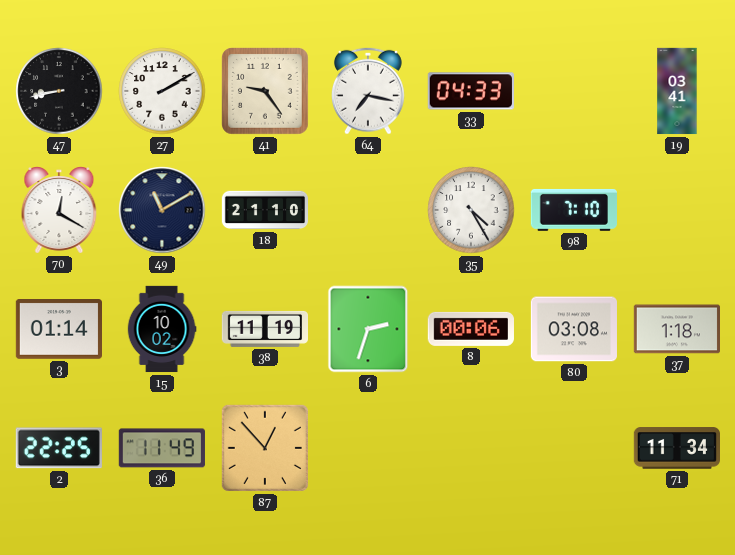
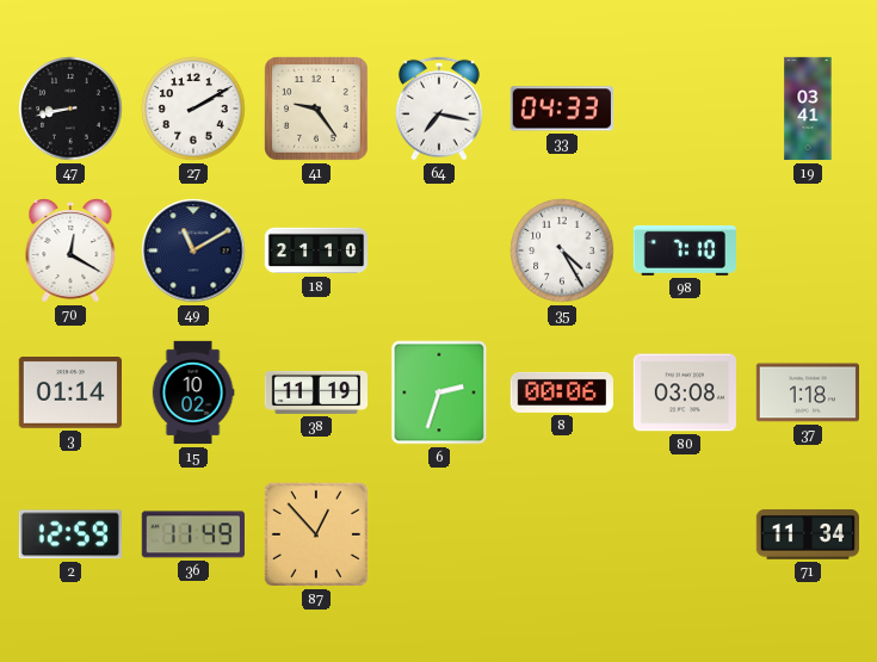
2: 22:25 -> 12:59 (70, 534)
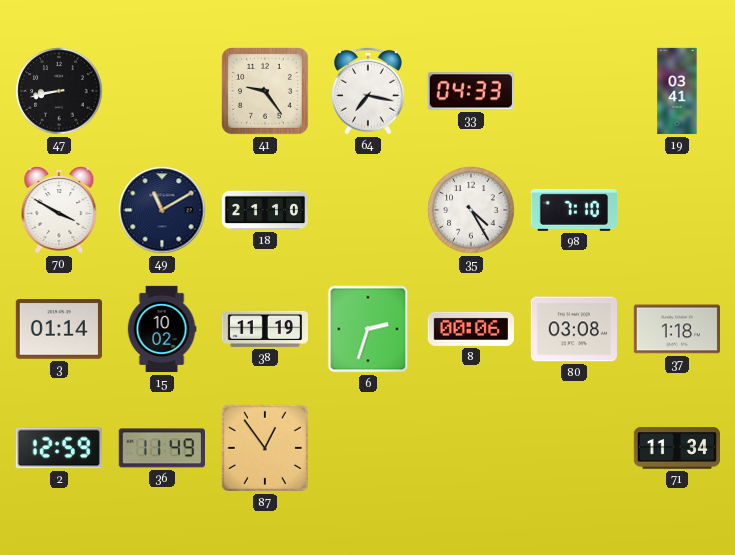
27: 2:10 -> none (193, 109)
70: 12:20 -> 3:50 (59, 210)
87: 12:53 -> 12:54 (265, 448)
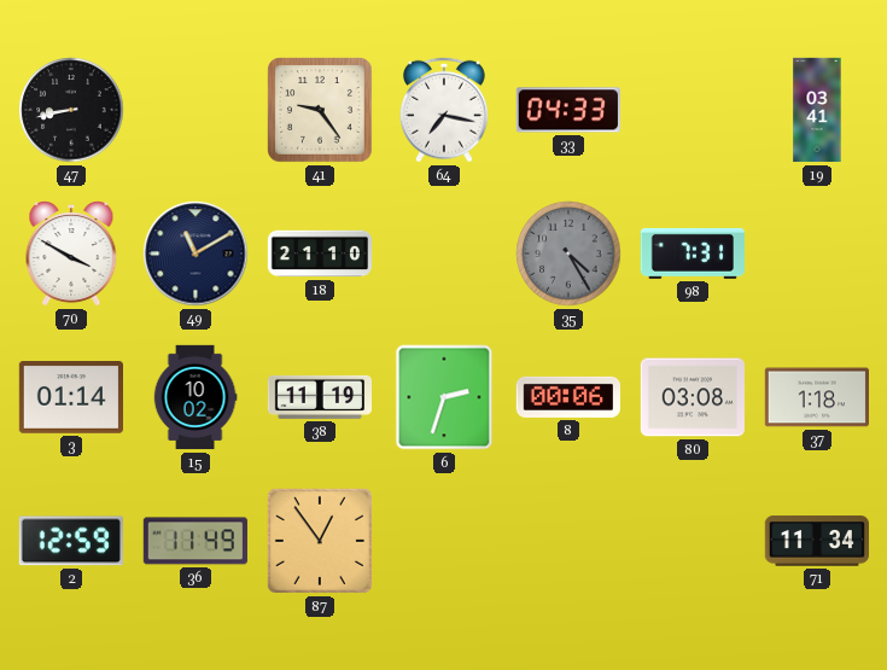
35 dial: white -> grey (568, 254)
98: 7:10 -> 7:31 (693, 254)
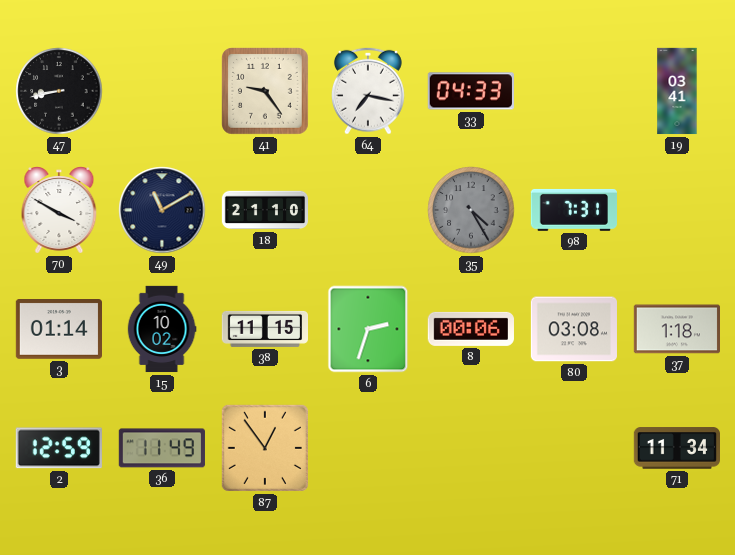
38: 11:19 -> 11:15 (264, 329)
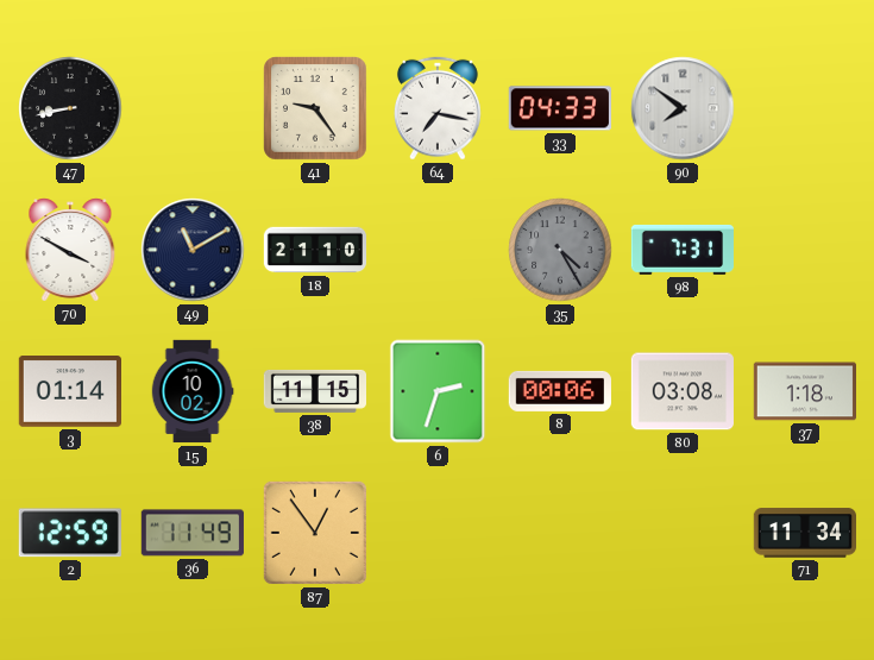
90: none -> 7:51 (683, 108)
19: 03:41 -> none (677, 91)
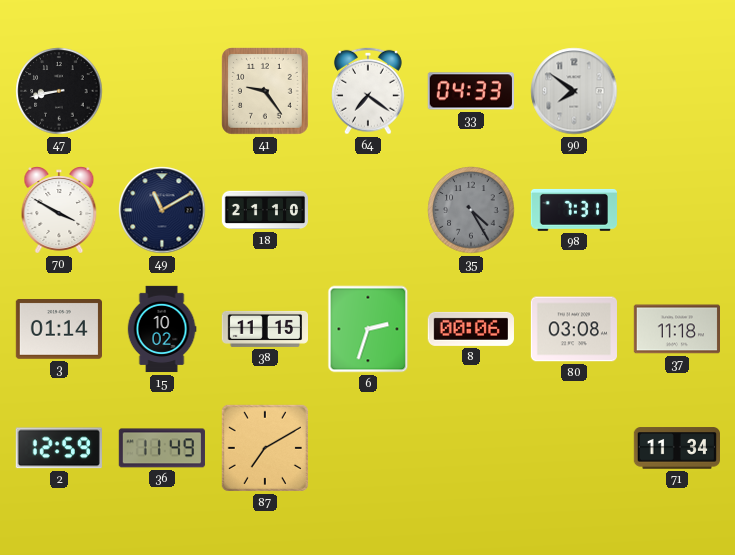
64: 7:17 -> 7:21 (368, 91)
37: 1:18 -> 11:18 (676, 329)
87: 12:54 -> 7:10 (265, 448)
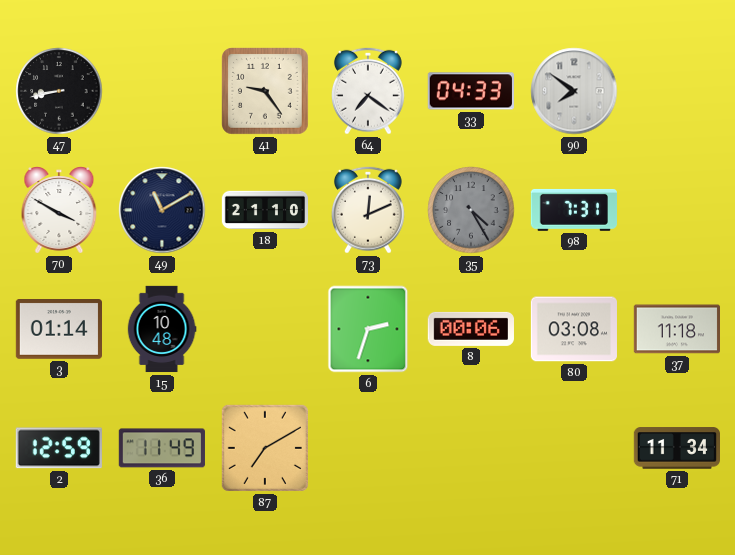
73: none -> 12:11 (368, 210)
15: 10:02 -> 10:48 (162, 329)
38: 11:15 -> none (264, 329)
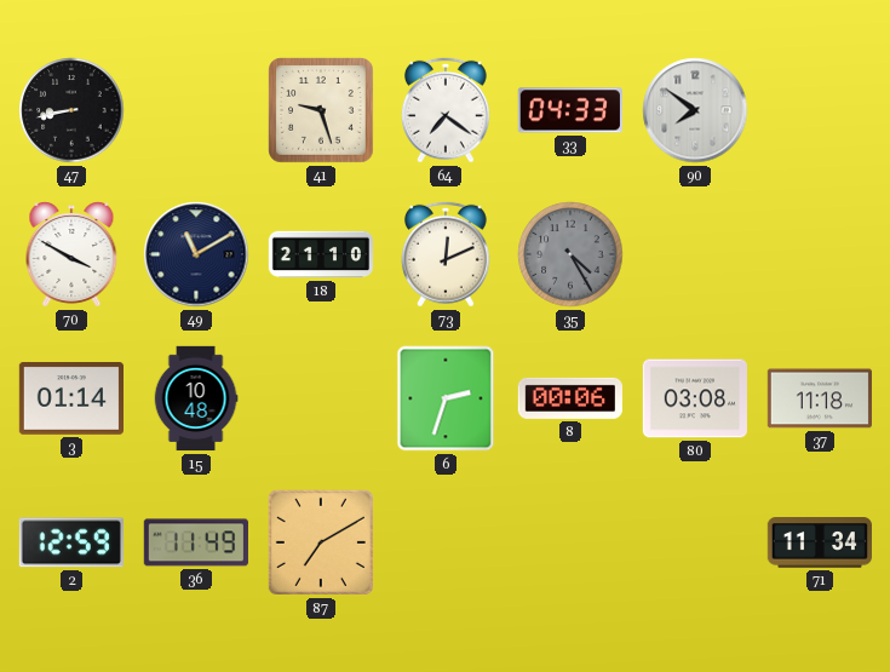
41: 9:24 -> 9:27 (322, 111)
98: 7:31 -> none (574, 210)
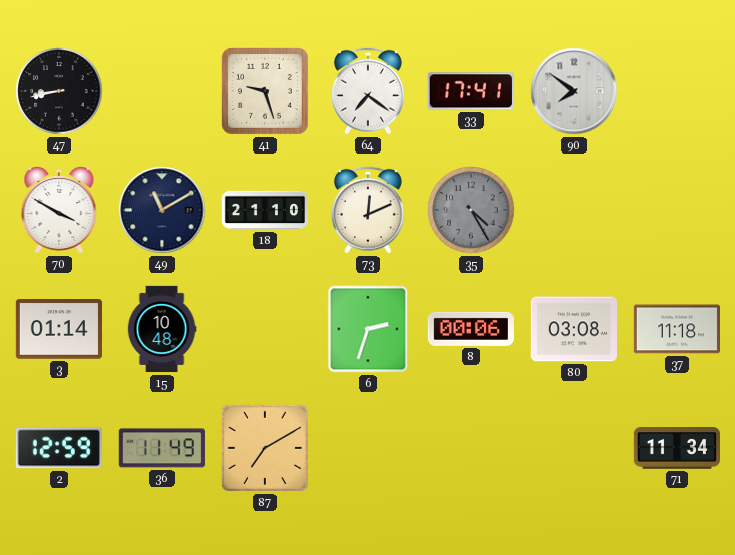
33: 04:33 -> 17:41 (471, 91)
